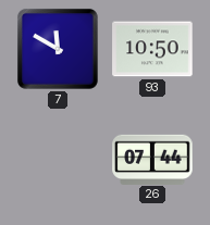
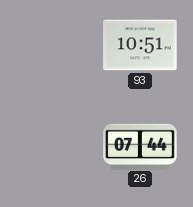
7: 11:50 -> none (58, 49)
93: 10:50 -> 10:51 (140, 45)
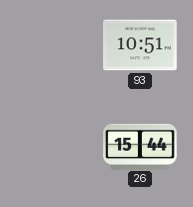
26: 07:44 -> 15:44 (140, 146)
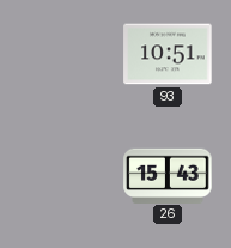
26: 15:44 -> 15:43 (168, 175)
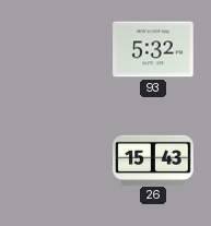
93: 10:51 -> 5:32 (153, 49)
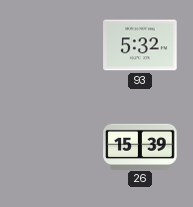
26: 15:43 -> 15:39 (140, 146)
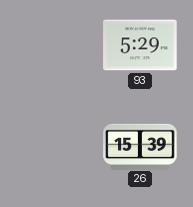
93: 5:32 -> 5:29 (140, 45)
